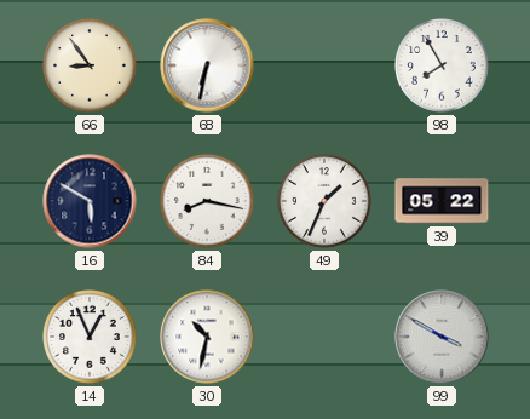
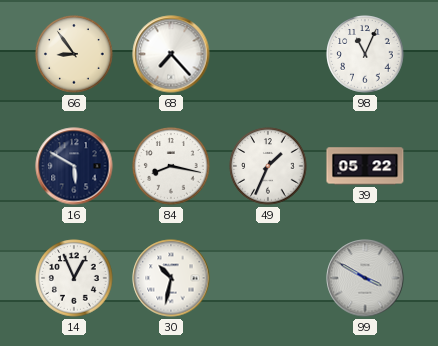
68: 6:32 -> 7:23 (171, 54)
98: 7:55 -> 11:04 (365, 54)
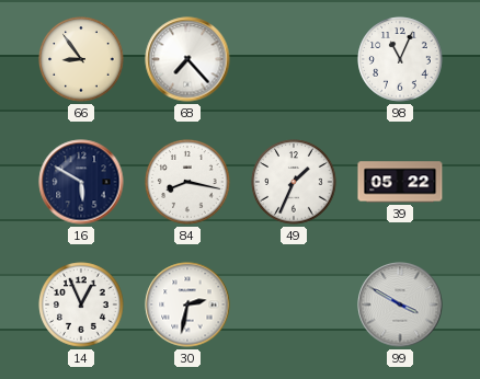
30: 10:32 -> 2:32 (187, 305)
